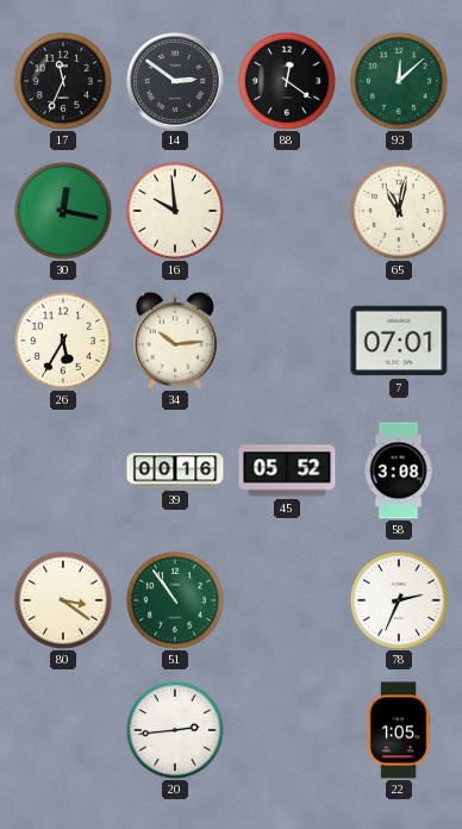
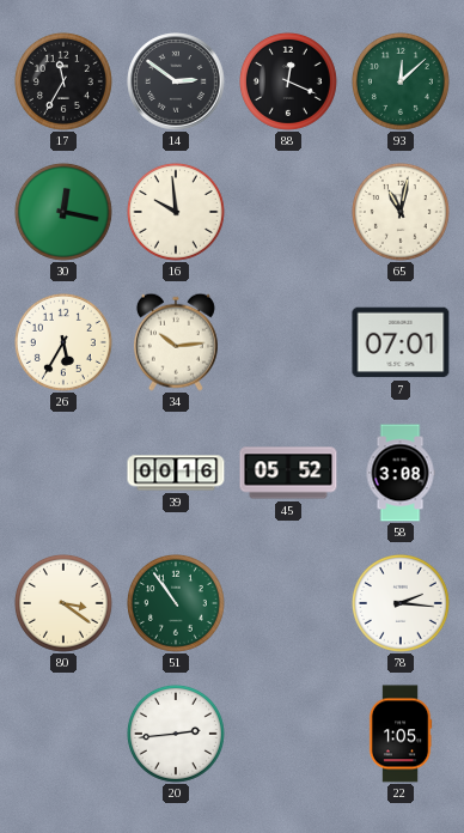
17: 11:34 -> 11:35 (63, 81)
88: 12:21 -> 12:19 (288, 81)
78: 2:34 -> 2:16 (401, 603)
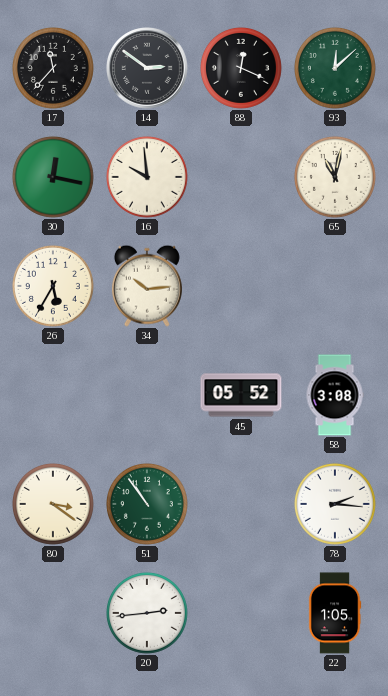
17: 11:35 -> 11:37 (53, 68)
7: 07:01 -> none (401, 342)
39: 00:16 -> none (176, 473)
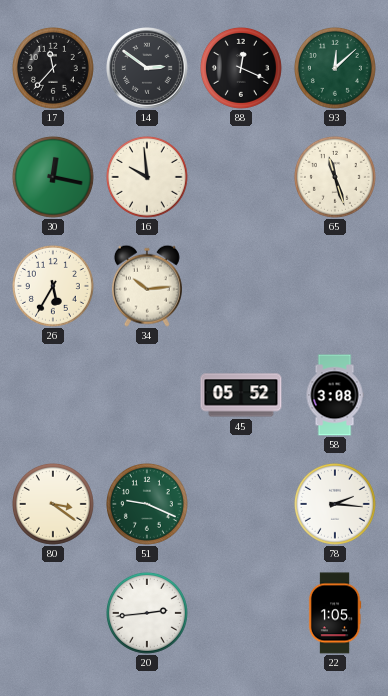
65: 11:02 -> 11:27 (335, 177)
51: 10:54 -> 9:19 (147, 504)
